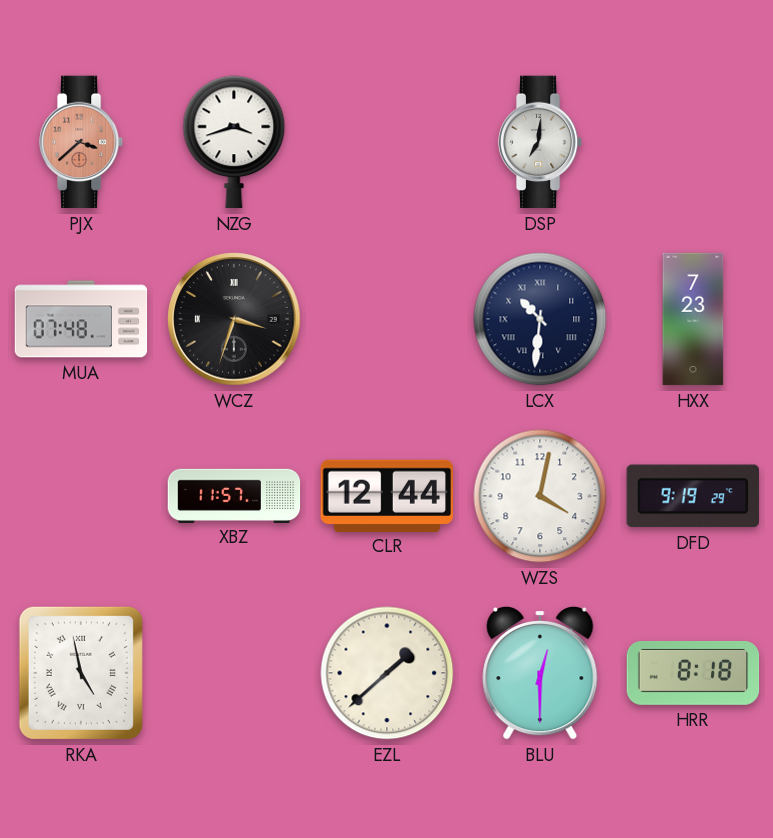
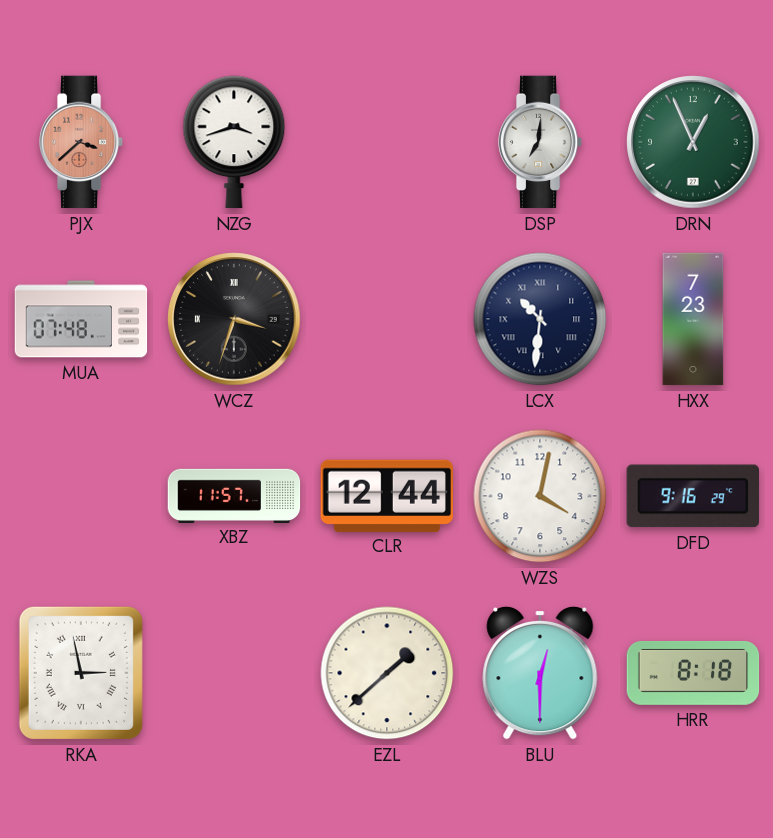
DRN: none -> 12:56 (693, 142)
DFD: 9:19 -> 9:16 (693, 496)
RKA: 4:58 -> 2:58 (81, 673)
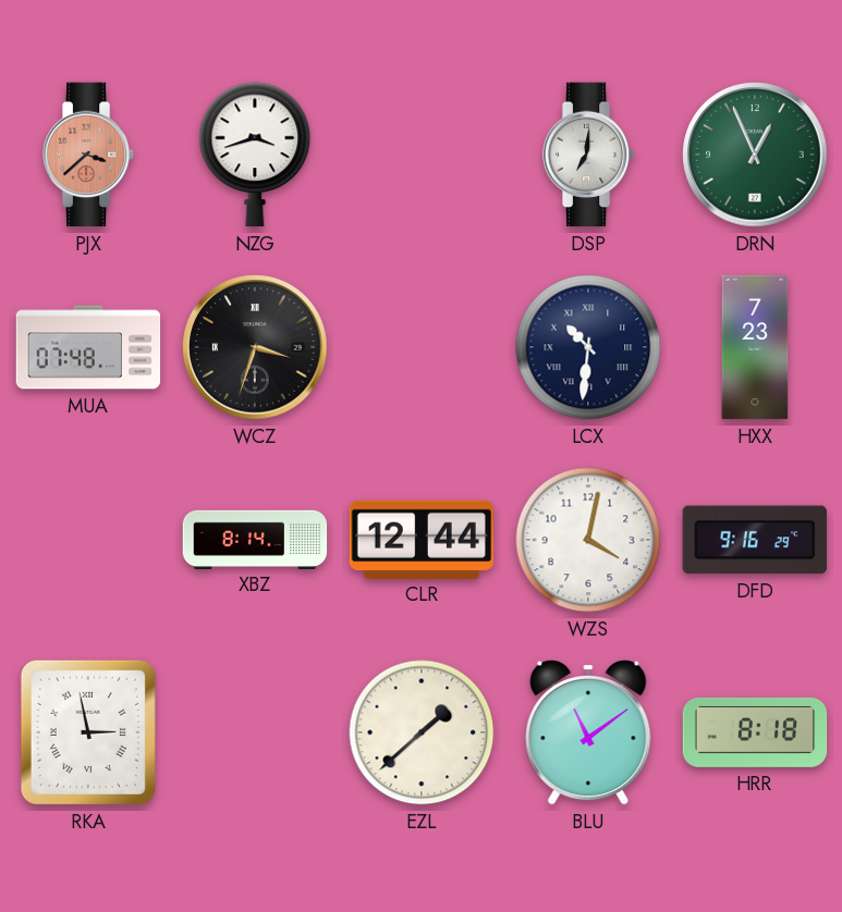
XBZ: 11:57 -> 8:14 (255, 539)
BLU: 12:30 -> 11:09 (588, 732)
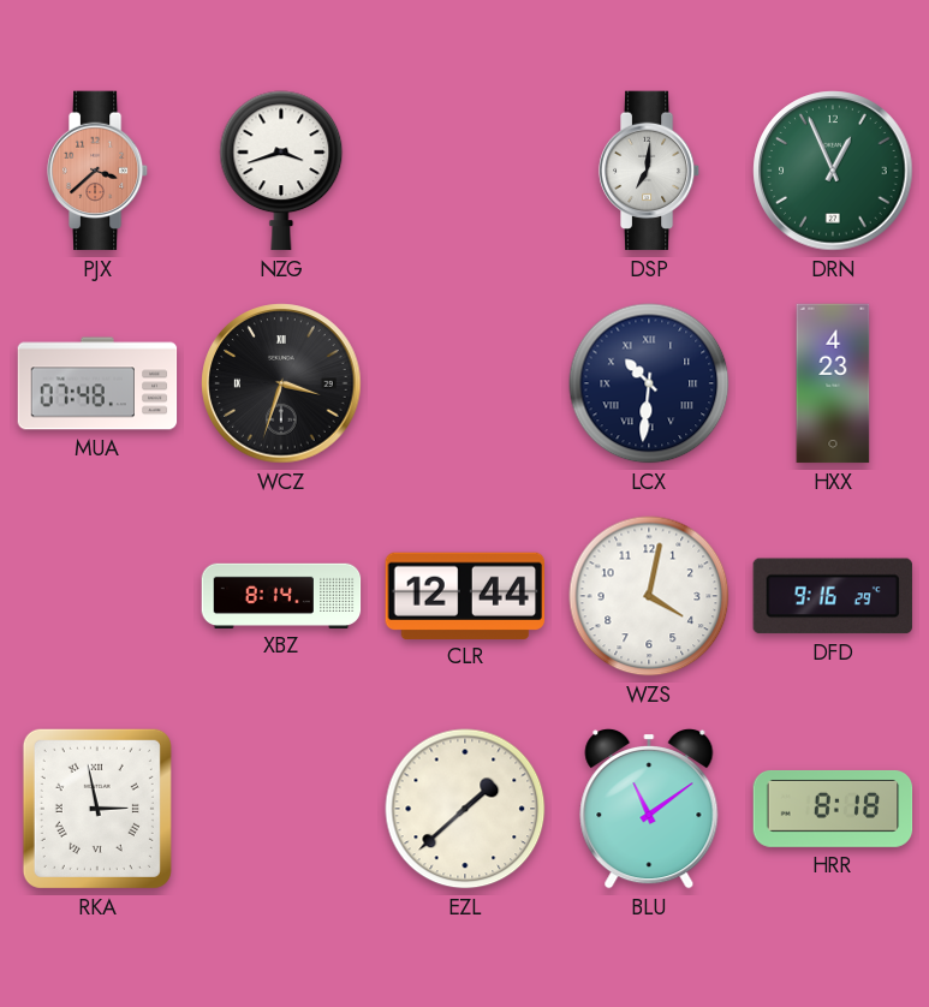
HXX: 7:23 -> 4:23 (833, 383)
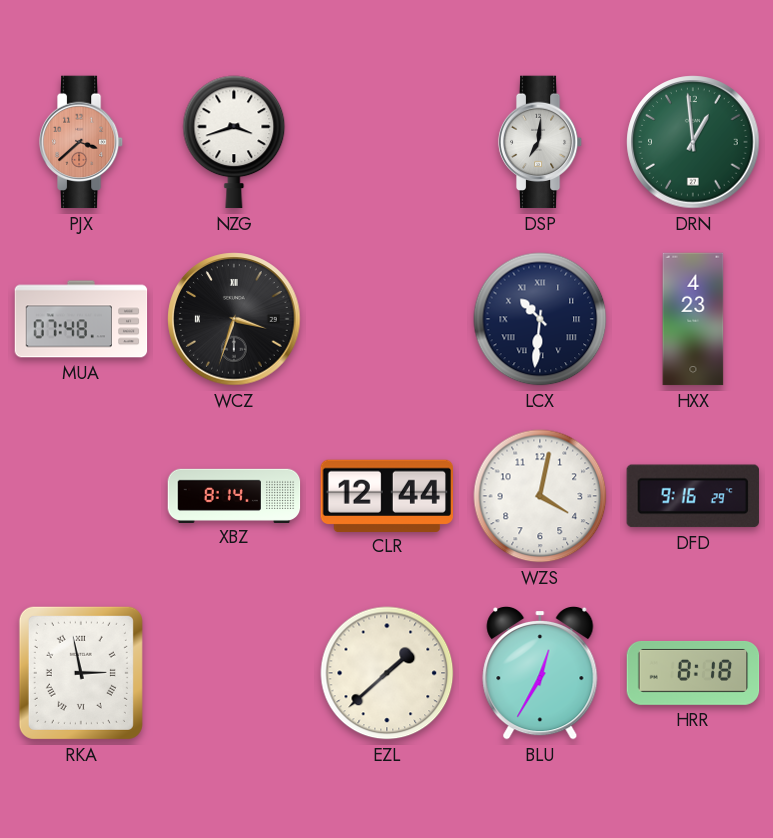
DRN: 12:56 -> 12:59 (693, 142)
BLU: 11:09 -> 12:35 (540, 673)
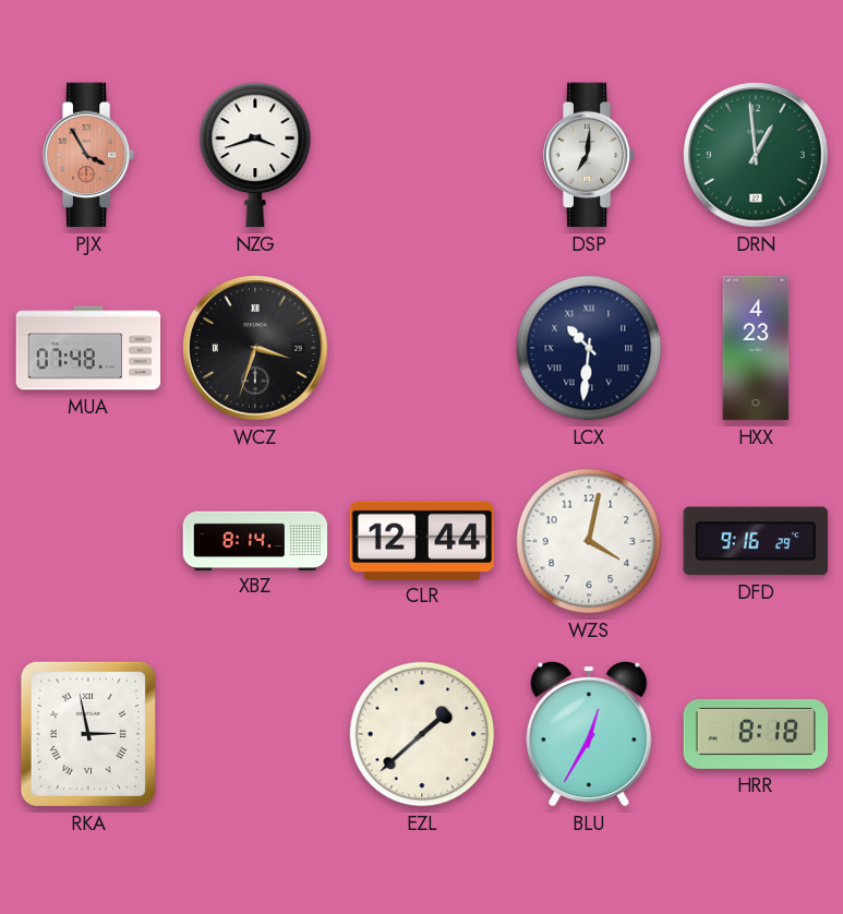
PJX: 3:38 -> 3:55 (88, 155)
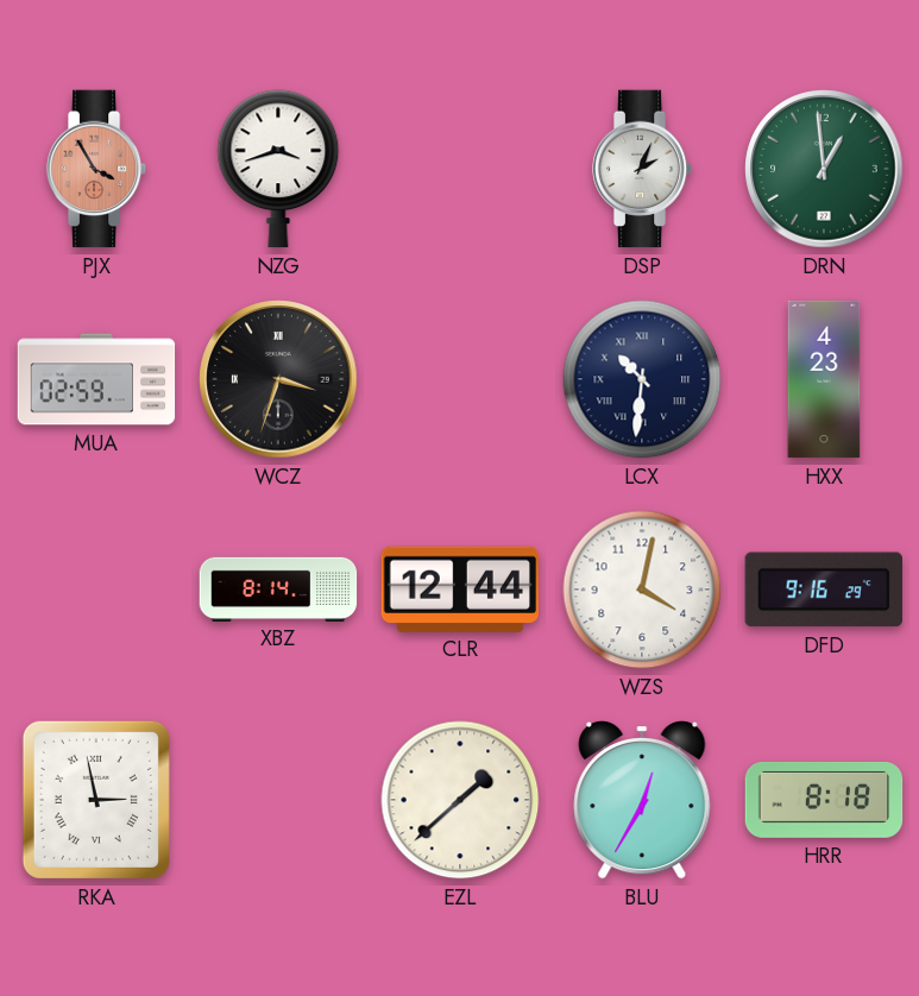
DSP: 7:01 -> 2:04 (642, 169)
MUA: 07:48 -> 02:59 (96, 379)
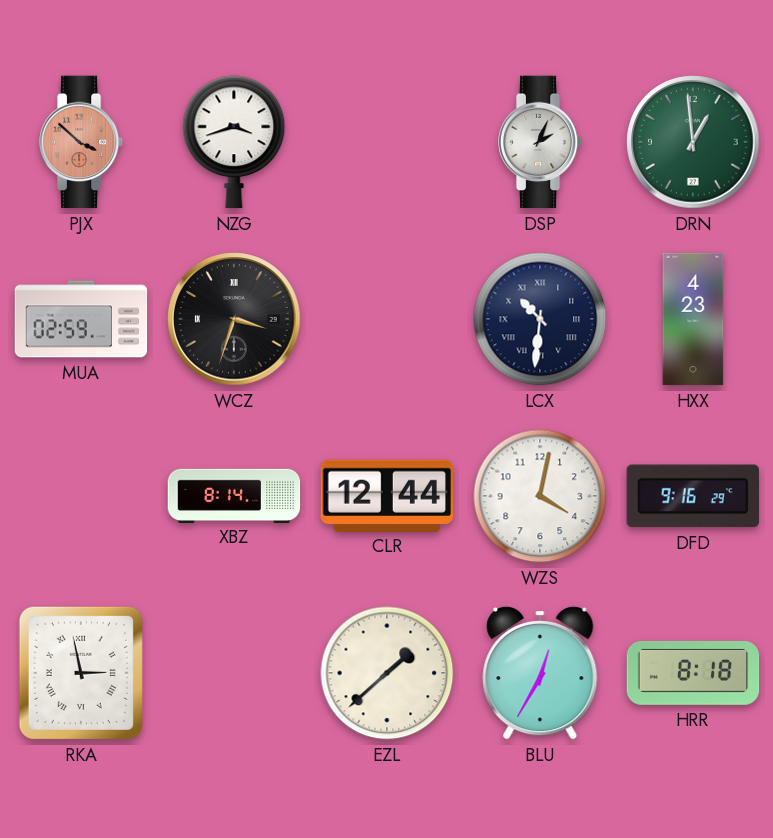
PJX: 3:55 -> 3:52 (81, 142)
